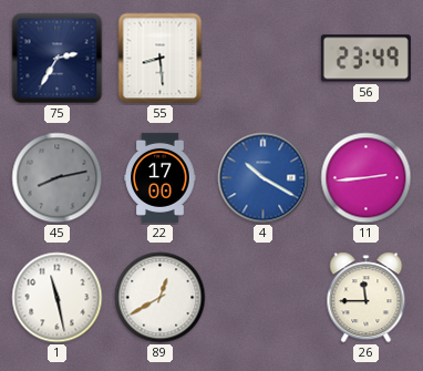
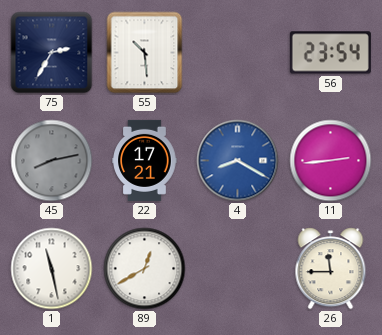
55: 8:29 -> 10:29 (145, 53)
56: 23:49 -> 23:54 (330, 53)
22: 17:00 -> 17:21 (145, 160)
4: 10:20 -> 8:20 (238, 161)
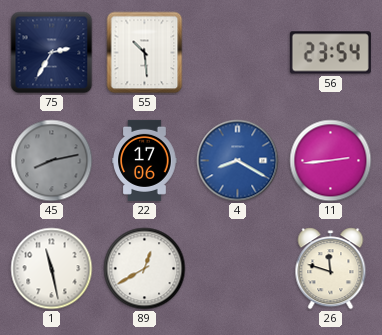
22: 17:21 -> 17:06 (145, 160)
26: 11:45 -> 11:48 (331, 269)
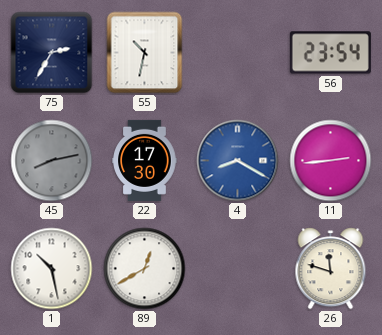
55: 10:29 -> 10:32 (145, 53)
22: 17:06 -> 17:30 (145, 160)
1: 11:28 -> 10:28 (52, 269)
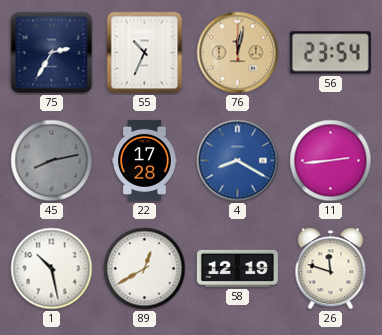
55: 10:32 -> 10:34 (145, 53)
76: none -> 12:02 (238, 53)
22: 17:30 -> 17:28 (145, 160)
58: none -> 12:19 (237, 268)
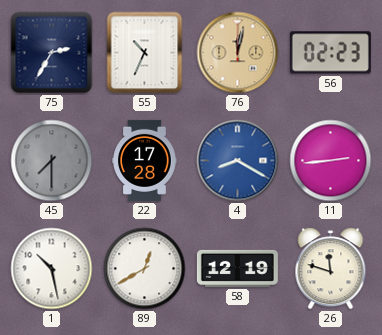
56: 23:54 -> 02:23 (330, 53)
45: 8:13 -> 7:30 (52, 161)
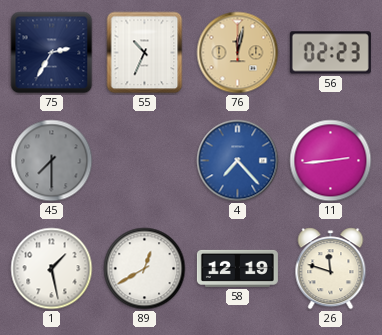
22: 17:28 -> none (145, 160)
4: 8:20 -> 7:23 (238, 161)
1: 10:28 -> 1:28 (52, 269)
